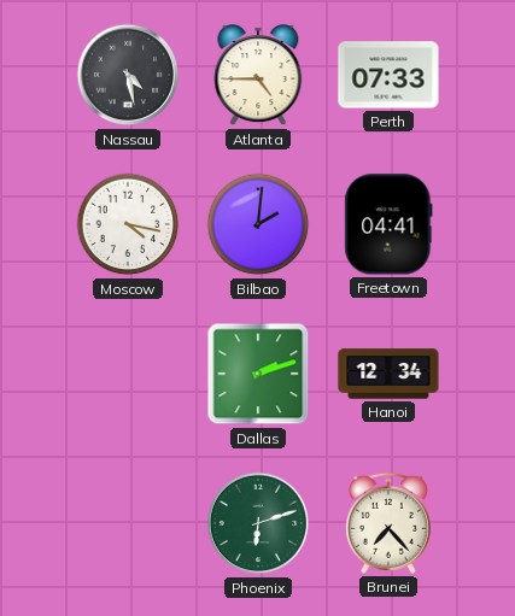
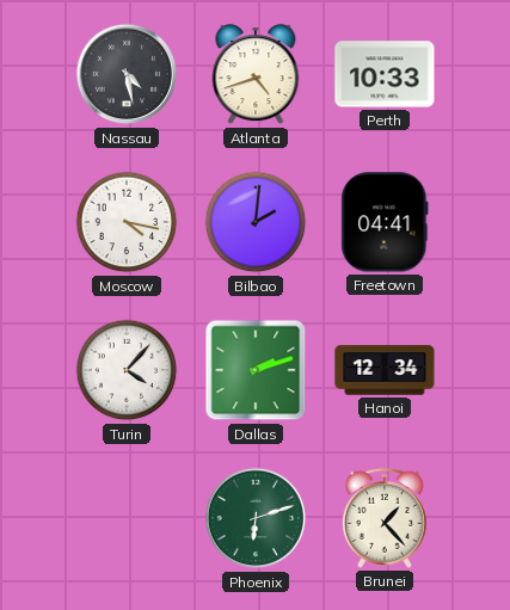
Atlanta: 4:45 -> 4:42 (256, 75)
Perth: 07:33 -> 10:33 (385, 74)
Turin: none -> 4:07 (127, 370)
Brunei: 7:23 -> 1:23 (385, 518)
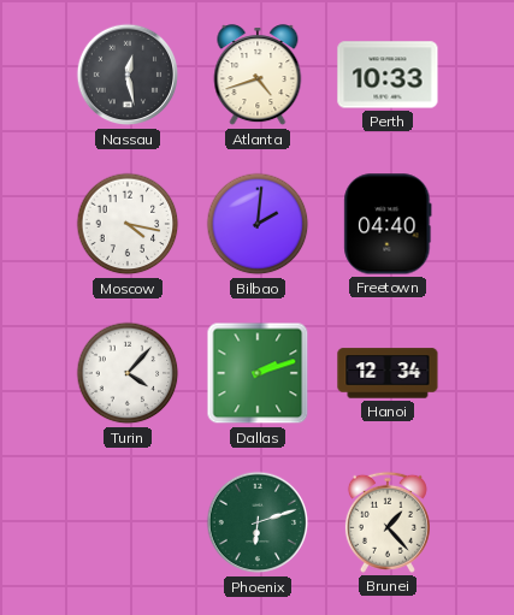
Nassau: 4:28 -> 12:28 (128, 75)
Freetown: 04:41 -> 04:40 (388, 224)
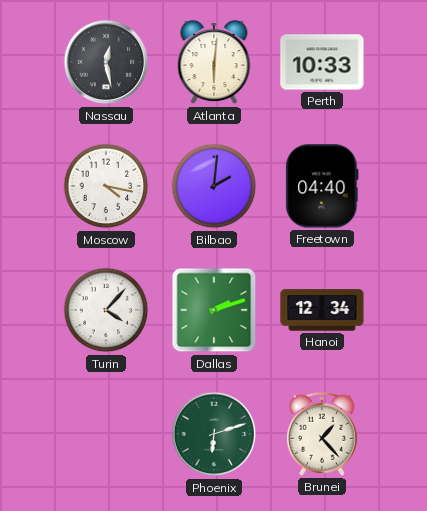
Atlanta: 4:42 -> 6:01 (214, 63)
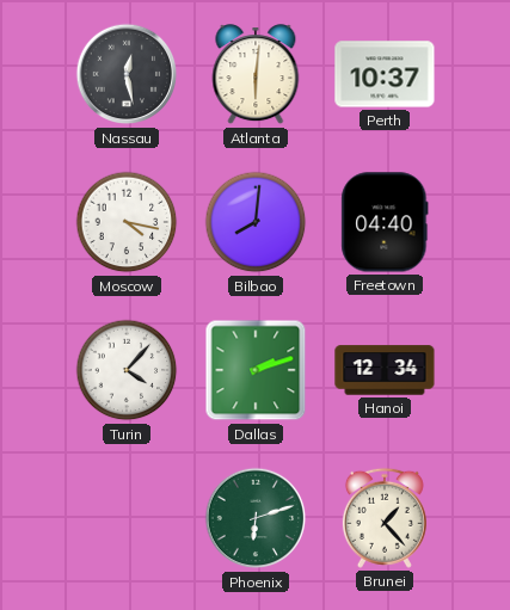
Perth: 10:33 -> 10:37 (385, 74)
Bilbao: 2:01 -> 8:01 (256, 222)
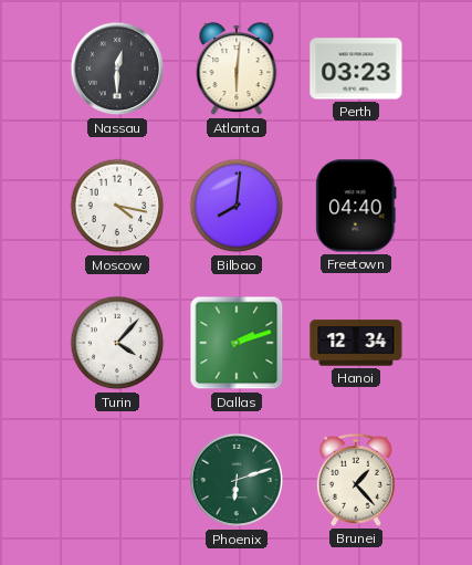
Nassau: 12:28 -> 12:30 (117, 69)
Perth: 10:37 -> 03:23 (356, 69)
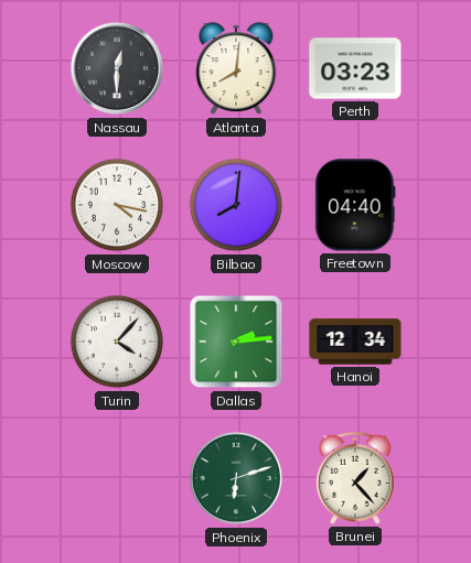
Atlanta: 6:01 -> 8:01 (236, 69)
Dallas: 2:12 -> 2:14 (236, 342)
